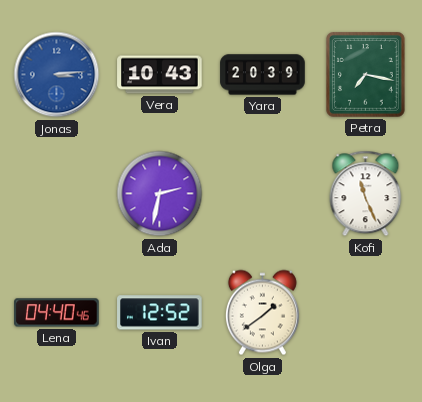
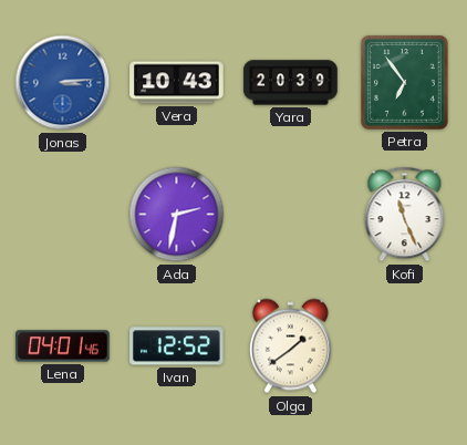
Petra: 7:17 -> 6:54 (405, 83)
Lena: 04:40 -> 04:01 (63, 346)
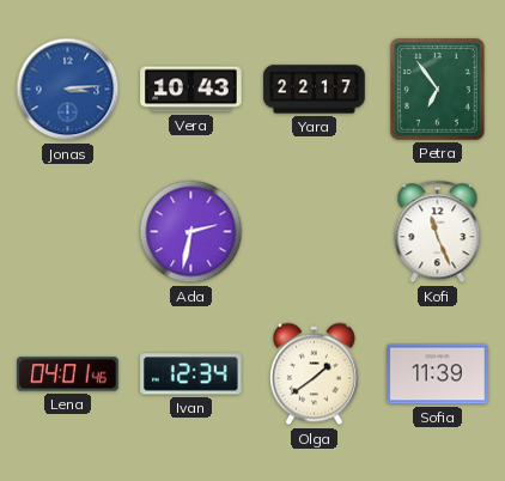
Yara: 20:39 -> 22:17 (315, 90)
Ivan: 12:52 -> 12:34 (191, 375)
Sofia: none -> 11:39 (438, 375)
